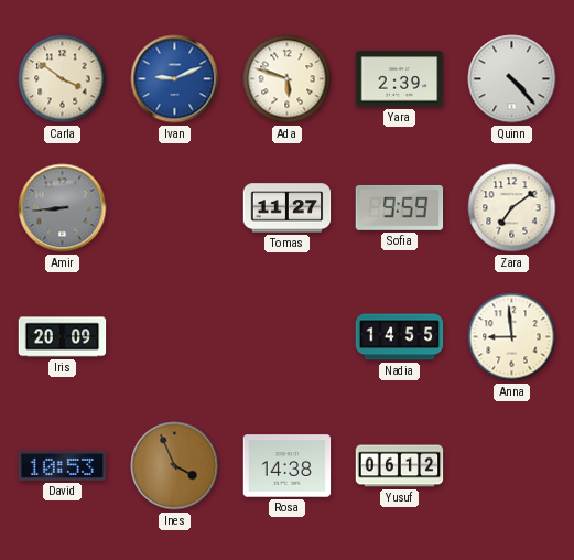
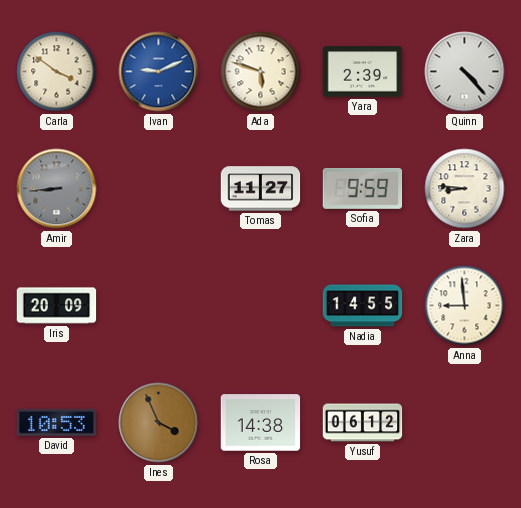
Zara: 7:09 -> 8:46 (465, 189)
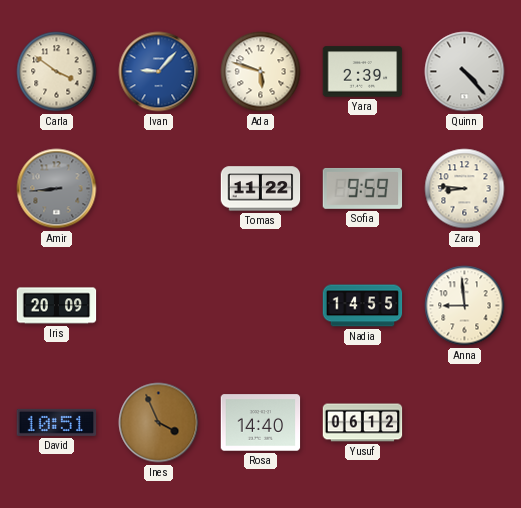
Ivan: 9:11 -> 9:07 (159, 72)
Tomas: 11:27 -> 11:22 (261, 189)
David: 10:53 -> 10:51 (57, 422)
Rosa: 14:38 -> 14:40 (261, 423)
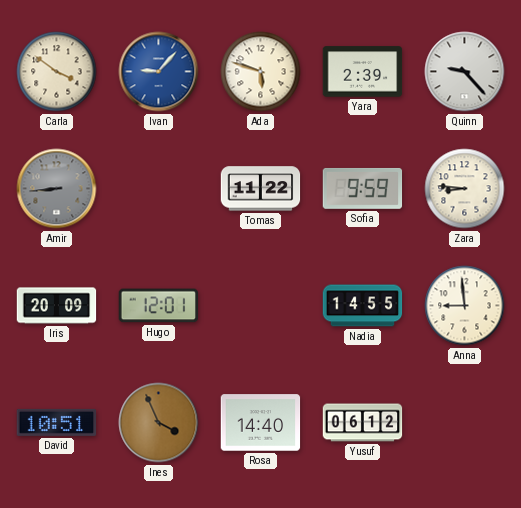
Quinn: 4:23 -> 9:23 (465, 72)
Hugo: none -> 12:01 (159, 306)
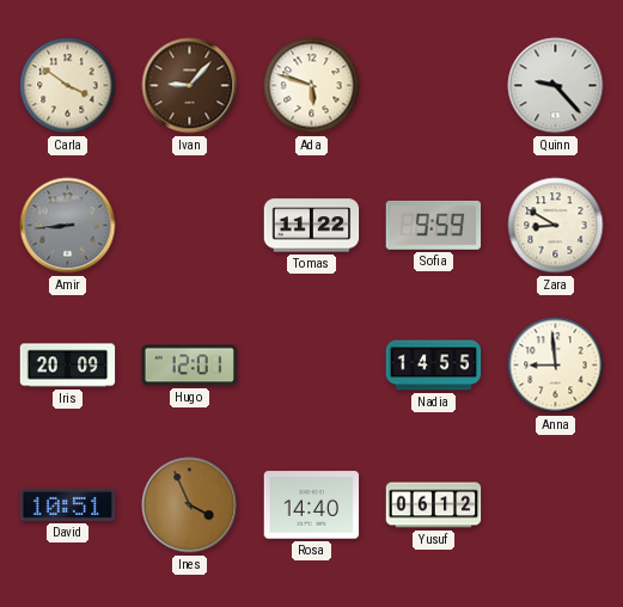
Ivan dial: blue -> brown (190, 86)
Yara: 2:39 -> none (363, 72)
Zara: 8:46 -> 8:50 (556, 226)
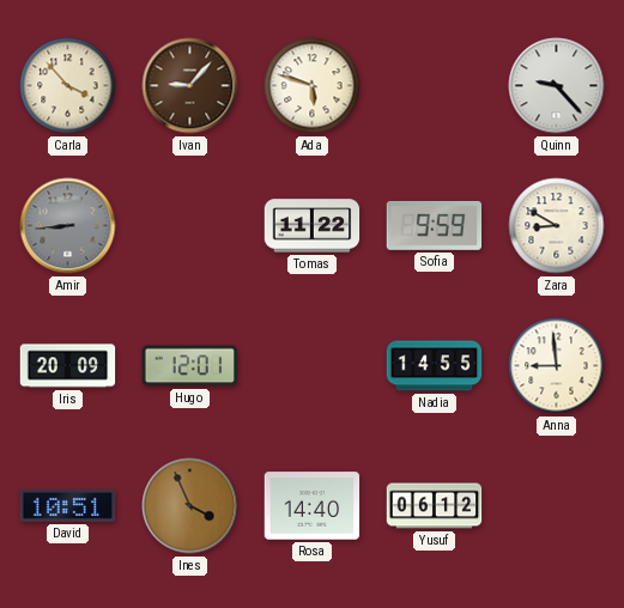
Carla: 3:51 -> 3:53 (68, 86)
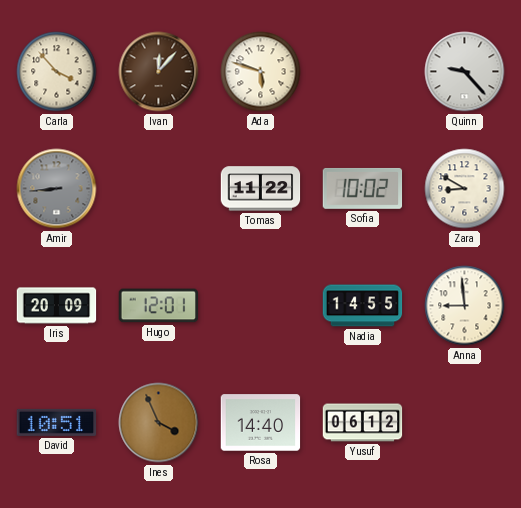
Ivan: 9:07 -> 12:07 (159, 72)
Sofia: 9:59 -> 10:02 (363, 188)
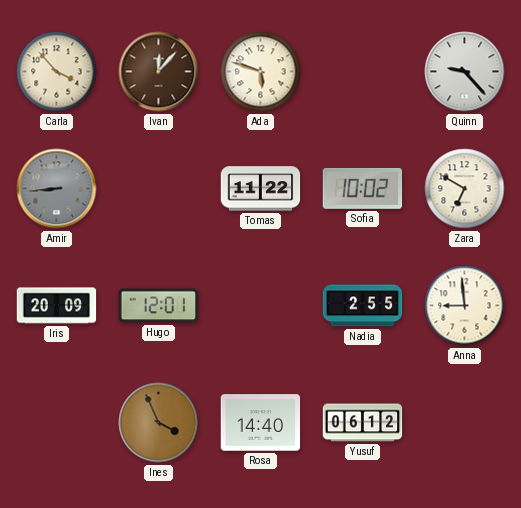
Zara: 8:50 -> 6:50 (465, 189)
Nadia: 14:55 -> 2:55 (363, 306)
David: 10:51 -> none (57, 422)
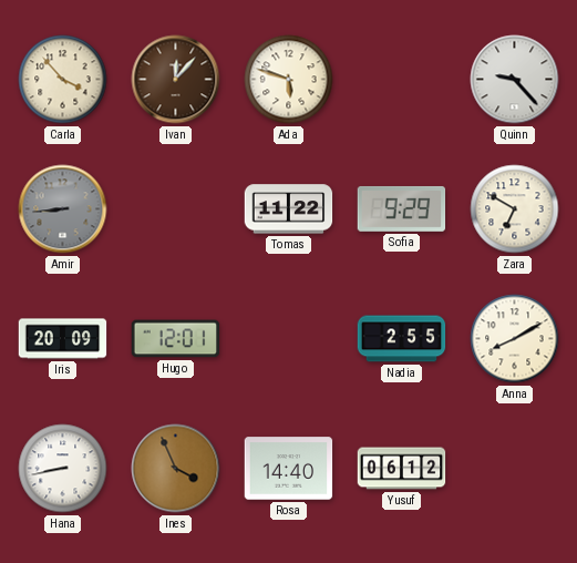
Sofia: 10:02 -> 9:29 (402, 208)
Anna: 8:59 -> 8:10 (515, 339)
Hana: none -> 8:43 (63, 469)
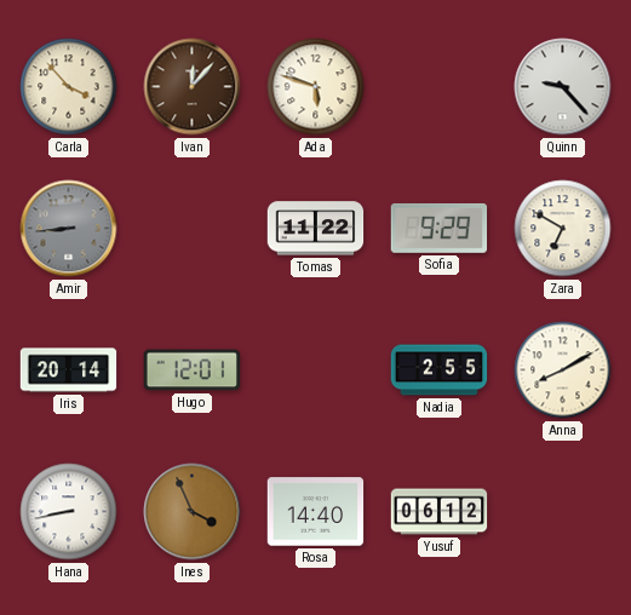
Iris: 20:09 -> 20:14 (69, 370)
